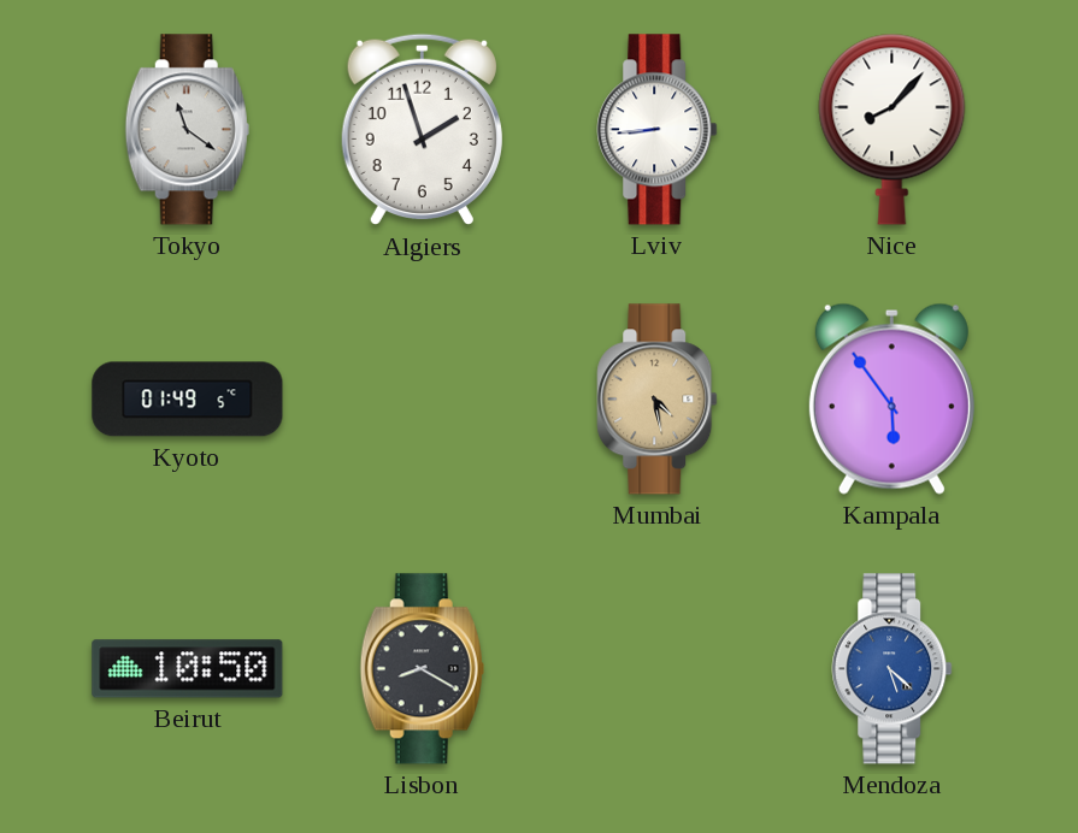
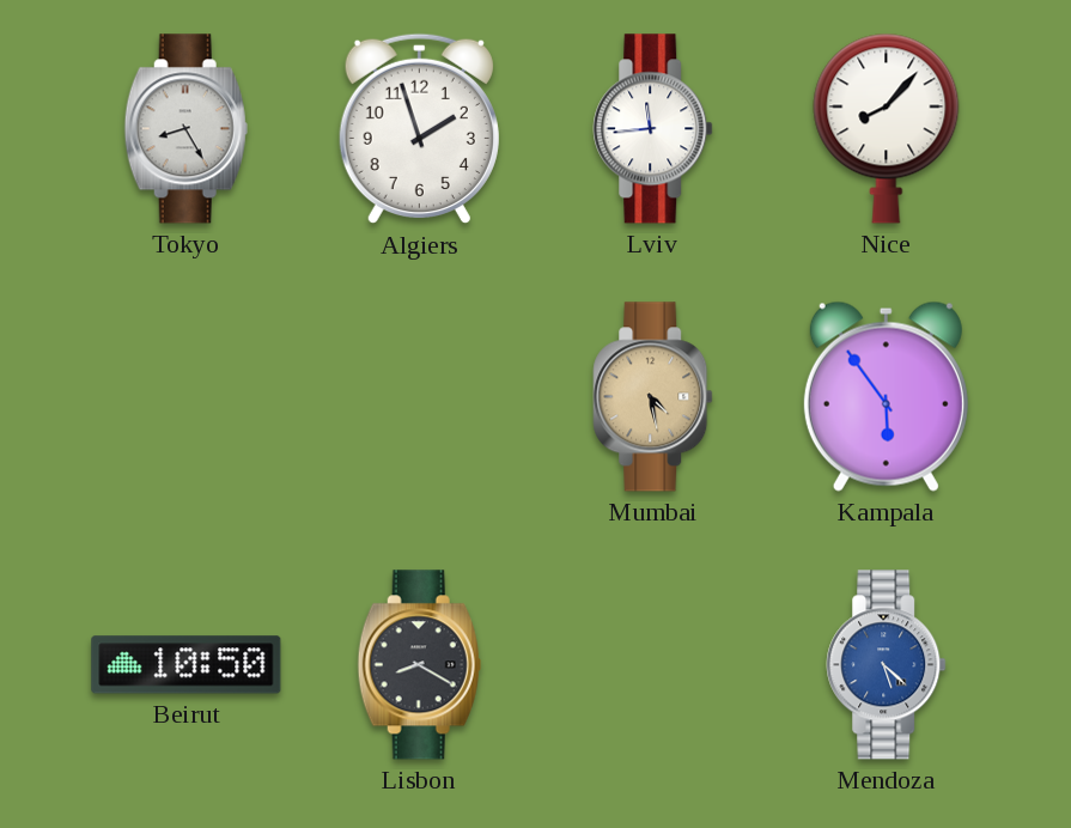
Tokyo: 11:21 -> 8:25 (185, 129)
Lviv: 8:44 -> 11:44 (653, 129)
Kyoto: 01:49 -> none (188, 400)
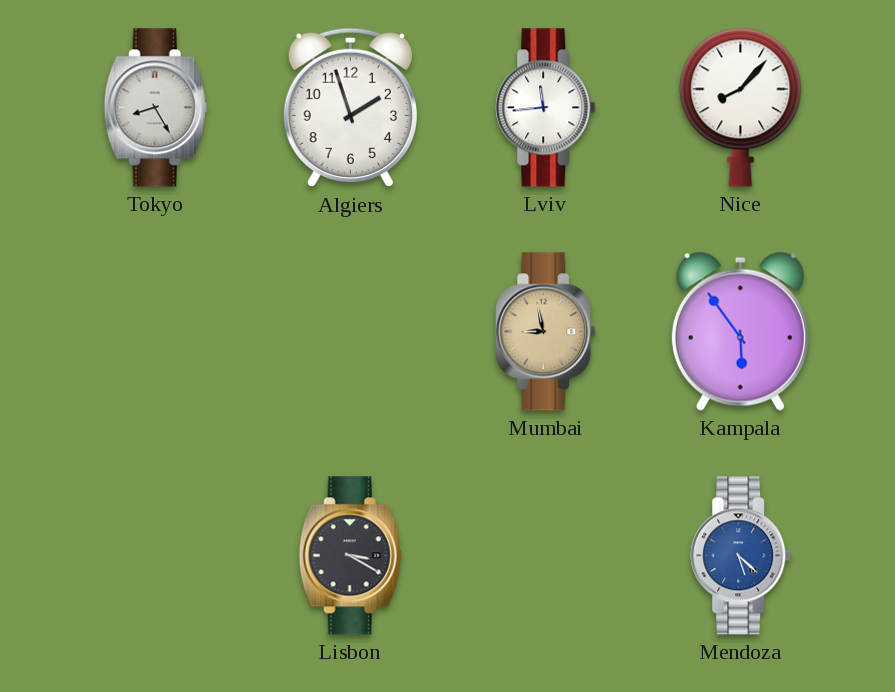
Mumbai: 4:28 -> 8:58 (546, 332)
Beirut: 10:50 -> none (187, 665)
Lisbon: 8:20 -> 3:20 (350, 556)
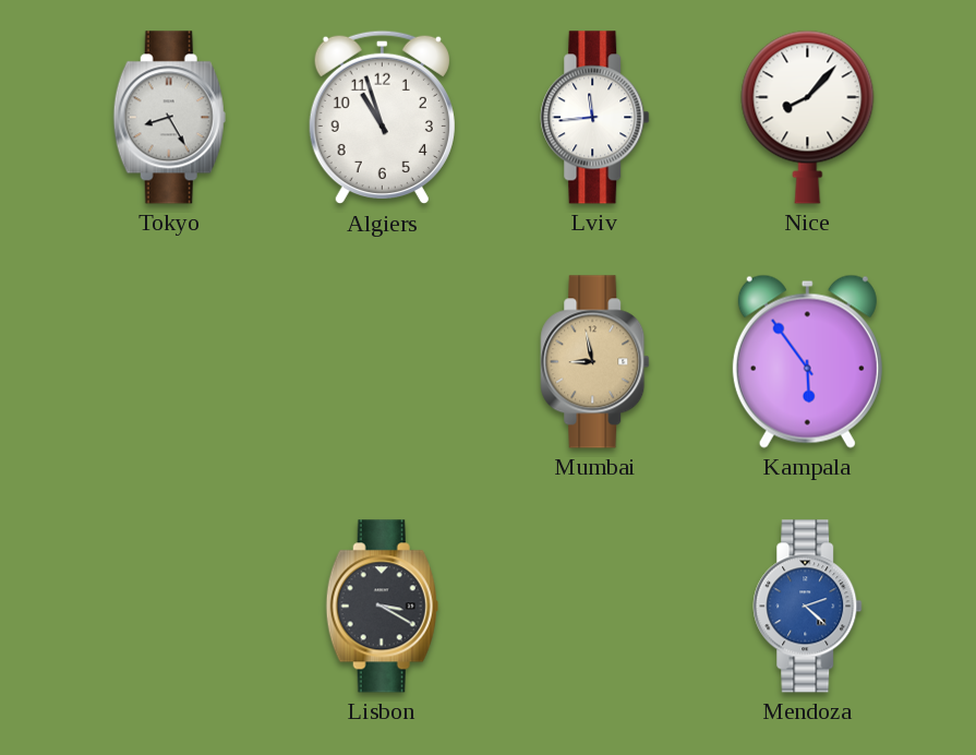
Algiers: 1:57 -> 10:57 (382, 118)
Mendoza: 5:22 -> 2:22 (808, 607)
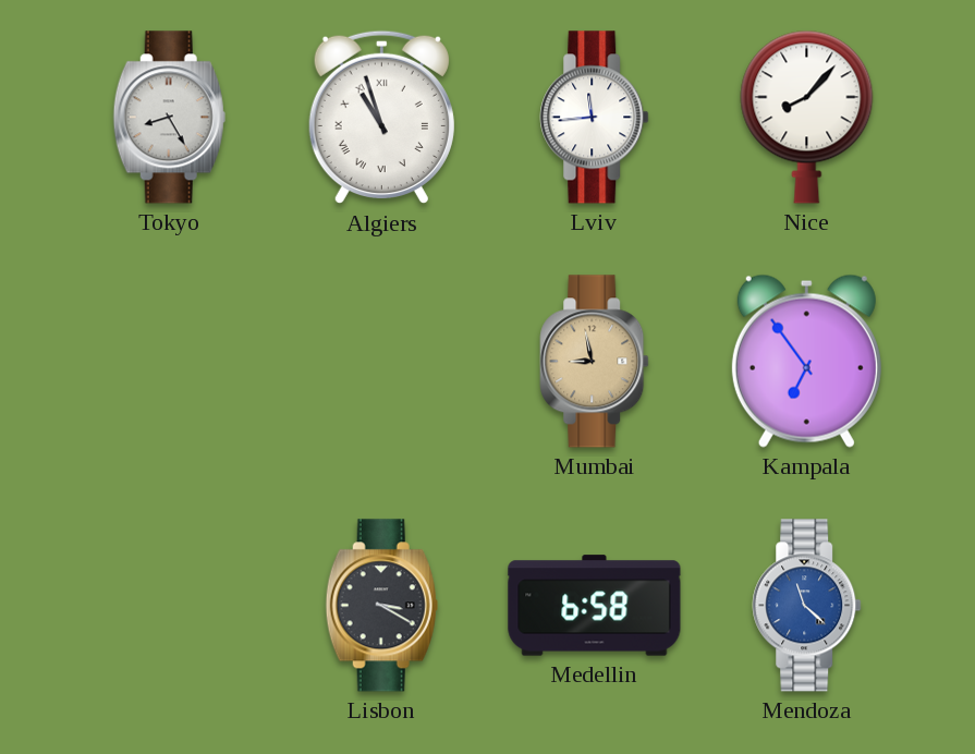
Algiers numerals: Arabic -> Roman (381, 118)
Kampala: 5:54 -> 6:54 (806, 361)
Medellin: none -> 6:58 (595, 606)
Mendoza: 2:22 -> 11:22 (807, 606)
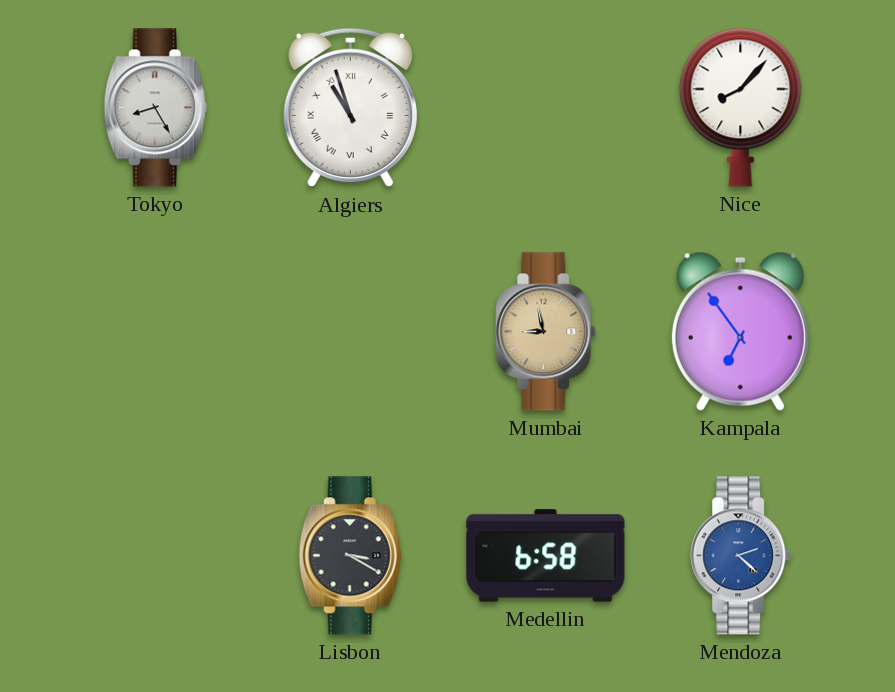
Lviv: 11:44 -> none (595, 118)
Mendoza: 11:22 -> 2:22 (741, 556)
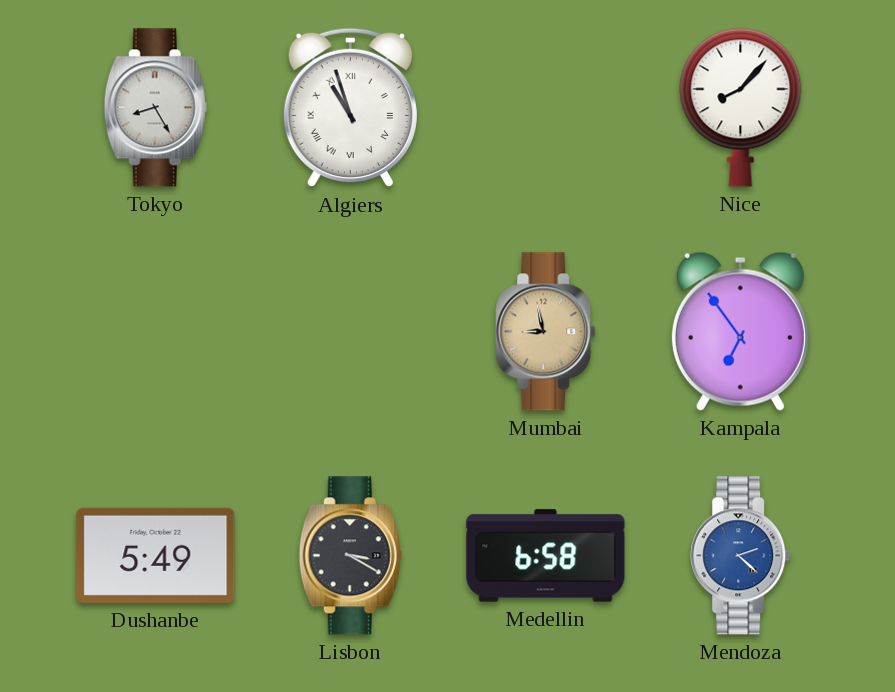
Dushanbe: none -> 5:49 (156, 555)
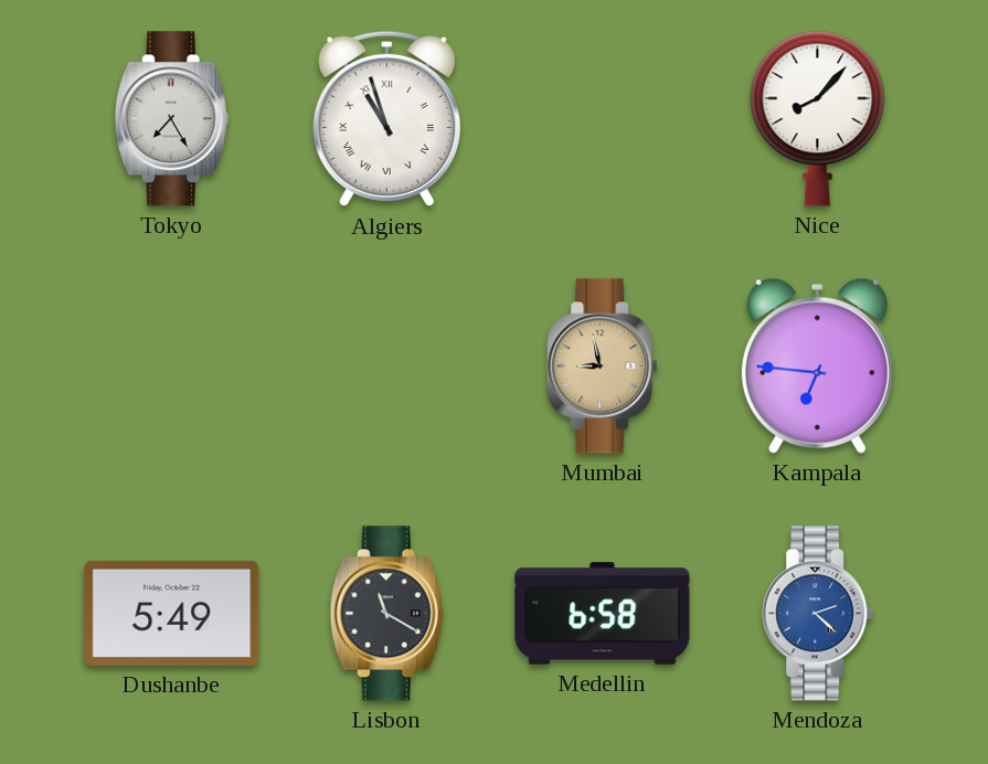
Tokyo: 8:25 -> 7:25 (171, 119)
Kampala: 6:54 -> 6:46 (817, 365)
Lisbon: 3:20 -> 11:20 (386, 614)
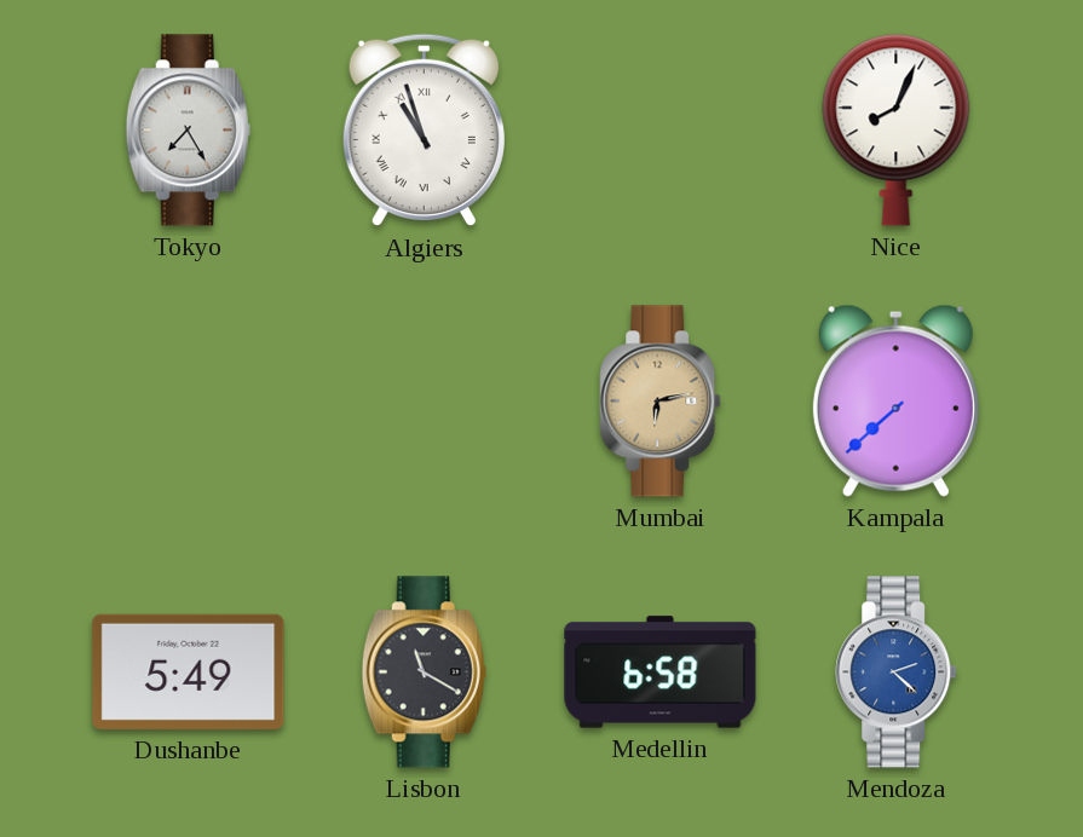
Nice: 8:07 -> 8:04 (897, 129)
Mumbai: 8:58 -> 6:13 (661, 402)
Kampala: 6:46 -> 7:38 (895, 400)
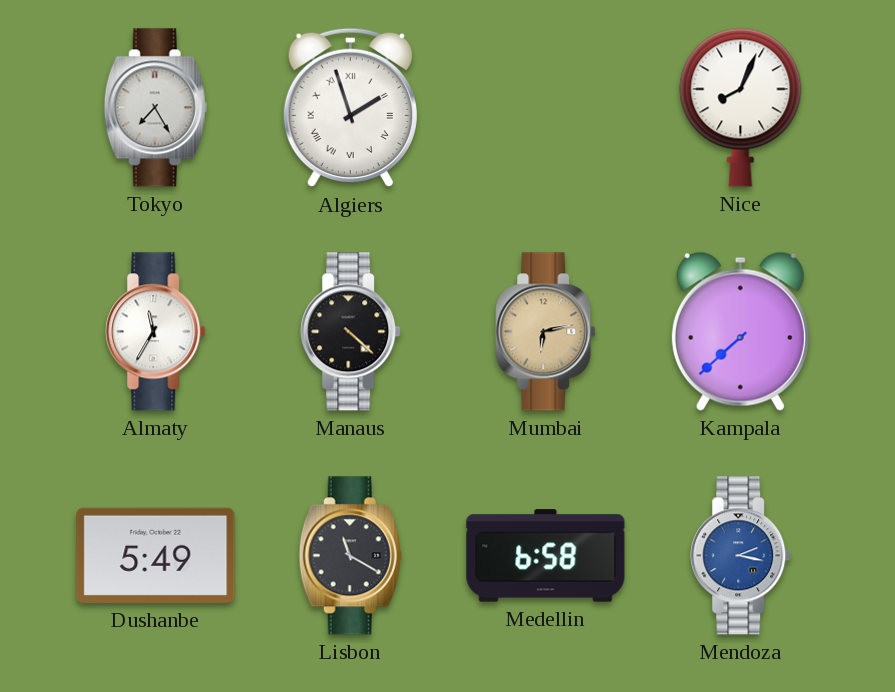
Algiers: 10:57 -> 1:57 (350, 108)
Almaty: none -> 11:35 (156, 332)
Manaus: none -> 4:22 (351, 332)
Mendoza: 2:22 -> 2:17 (741, 556)
